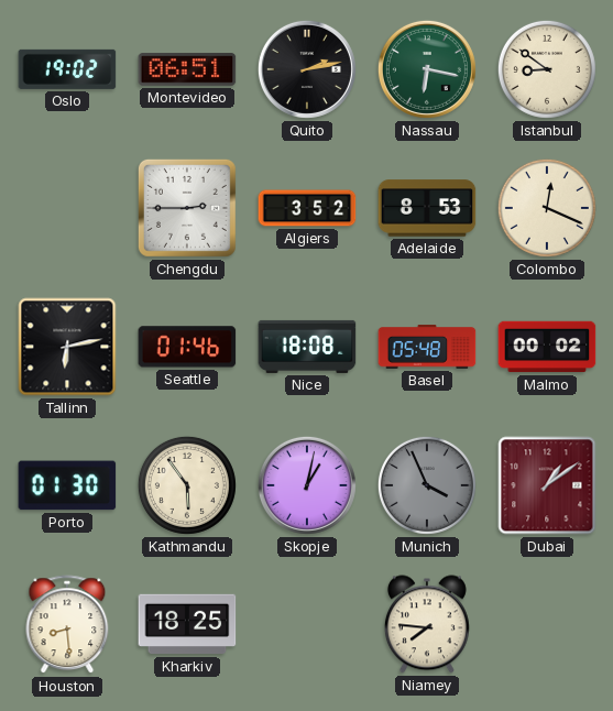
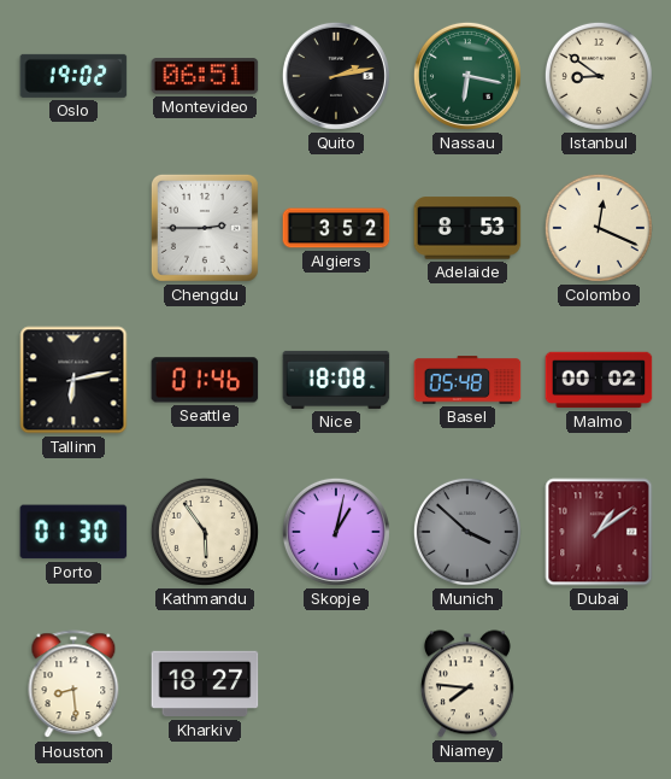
Munich: 3:56 -> 3:52 (467, 532)
Kharkiv: 18:25 -> 18:27 (205, 684)
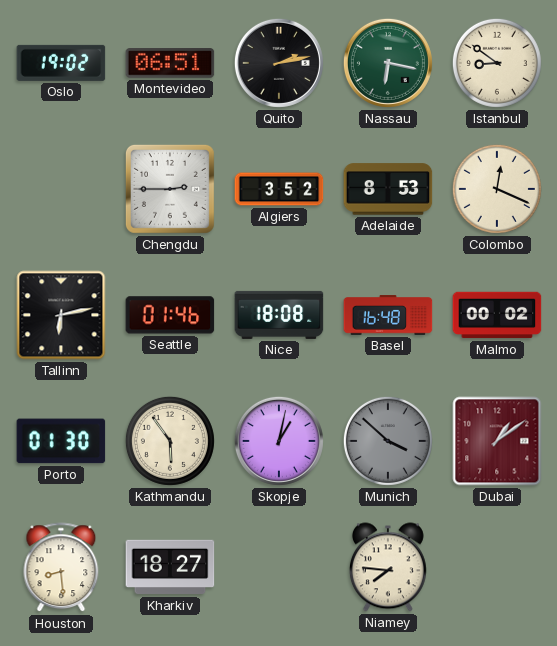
Basel: 05:48 -> 16:48 (388, 315)
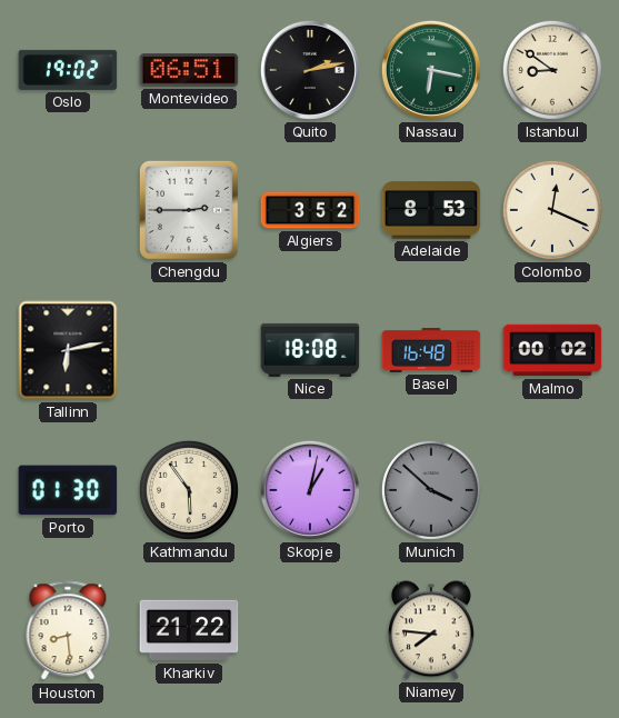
Seattle: 01:46 -> none (170, 315)
Dubai: 1:09 -> none (497, 441)
Kharkiv: 18:27 -> 21:22 (189, 630)
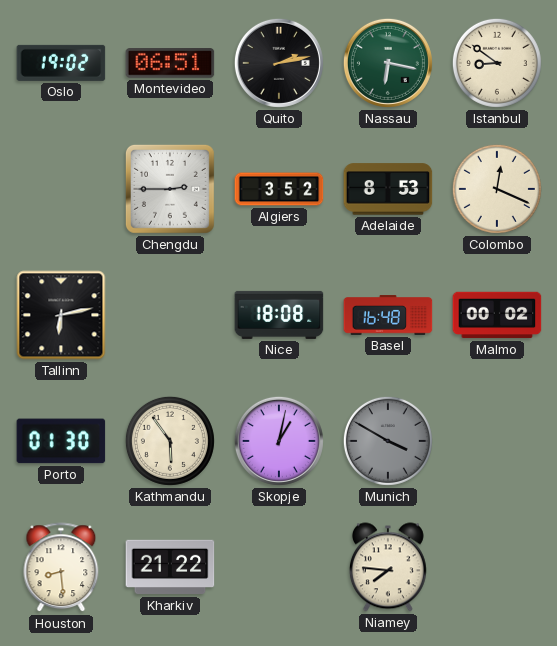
Munich: 3:52 -> 3:50 (388, 441)
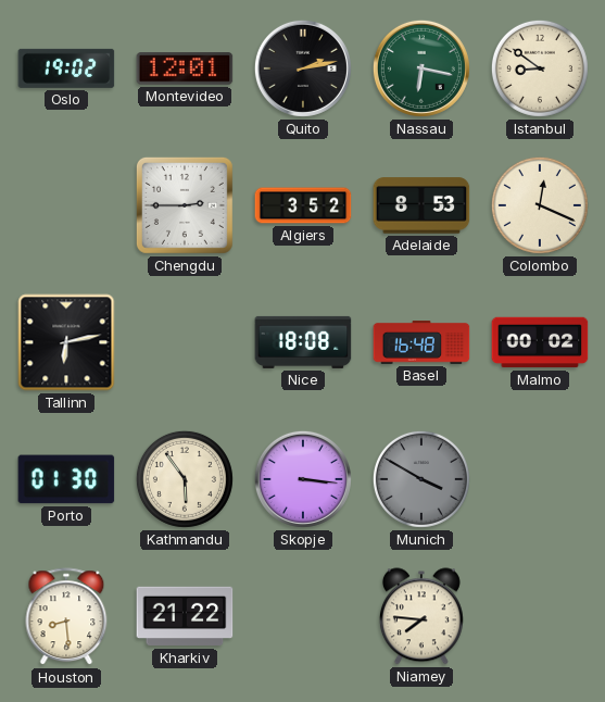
Montevideo: 06:51 -> 12:01 (185, 68)
Skopje: 1:02 -> 3:16 (303, 479)
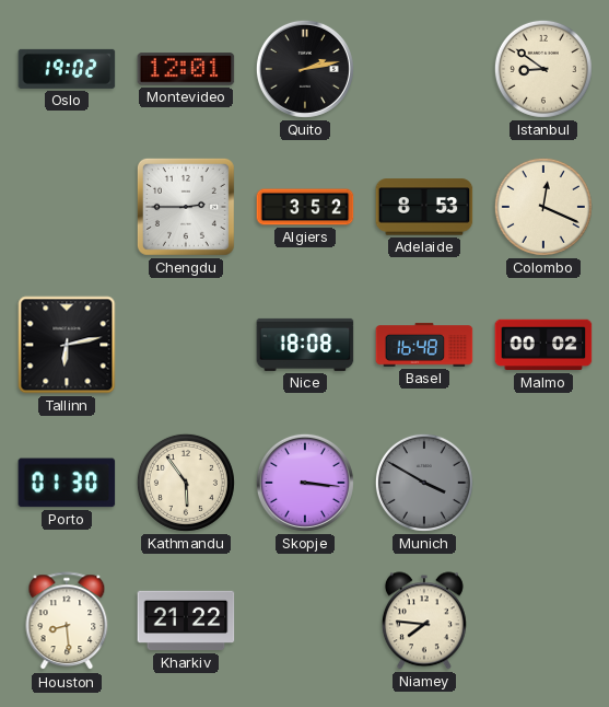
Nassau: 6:17 -> none (421, 68)
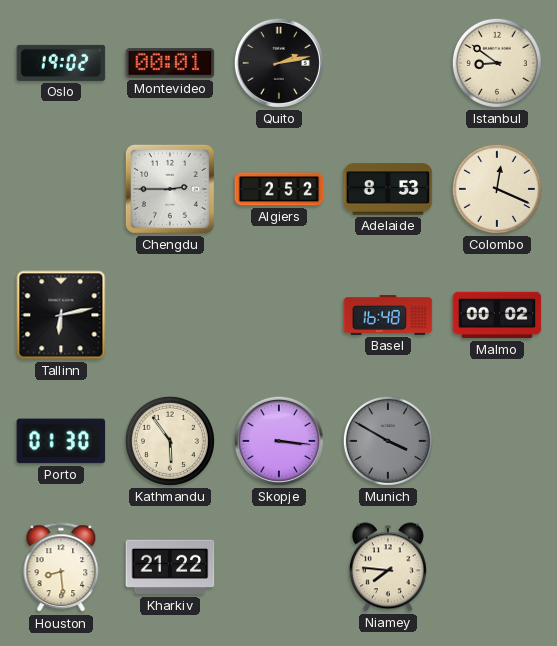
Montevideo: 12:01 -> 00:01 (170, 63)
Algiers: 3:52 -> 2:52 (279, 189)
Nice: 18:08 -> none (305, 345)
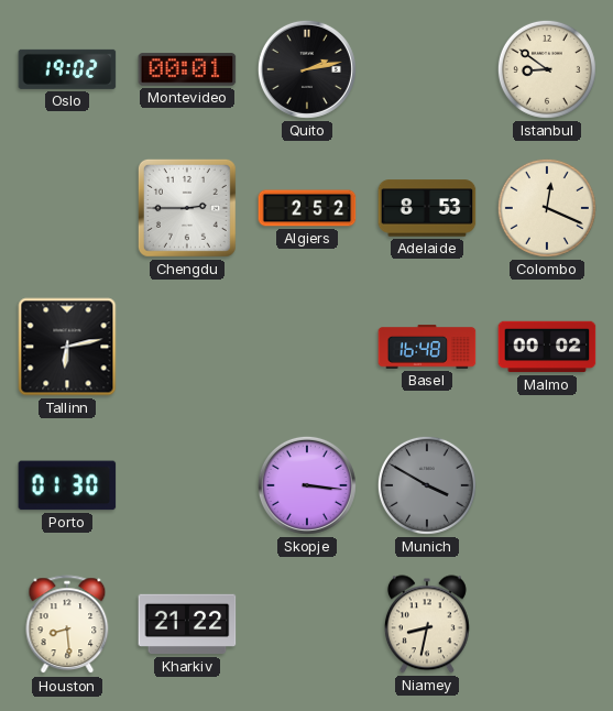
Kathmandu: 5:54 -> none (170, 441)
Niamey: 7:46 -> 8:32 (427, 624)
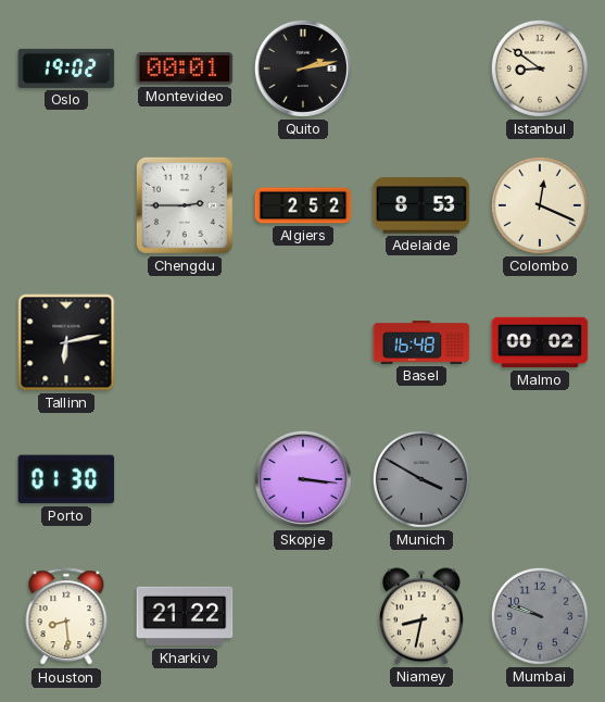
Mumbai: none -> 9:48 (540, 616)
